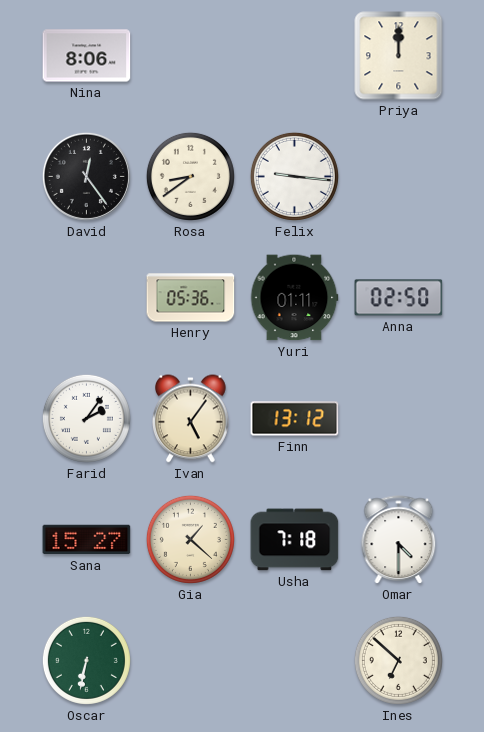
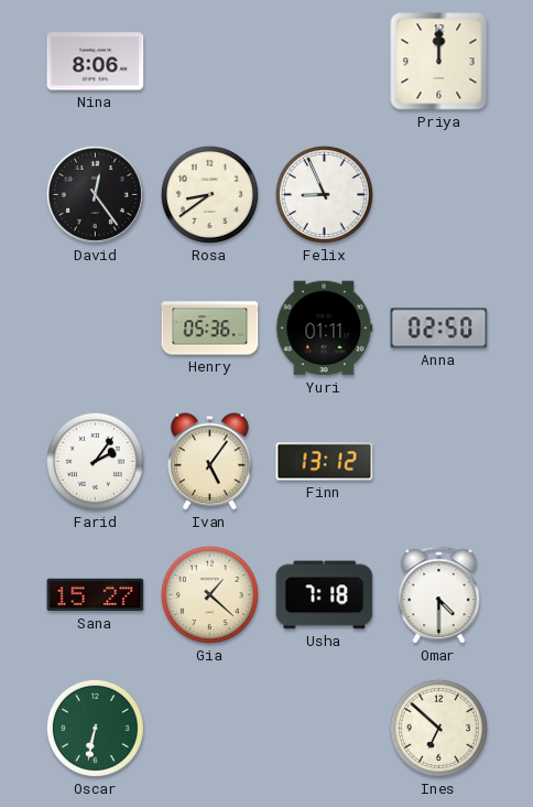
Felix: 9:16 -> 8:56 (324, 194)
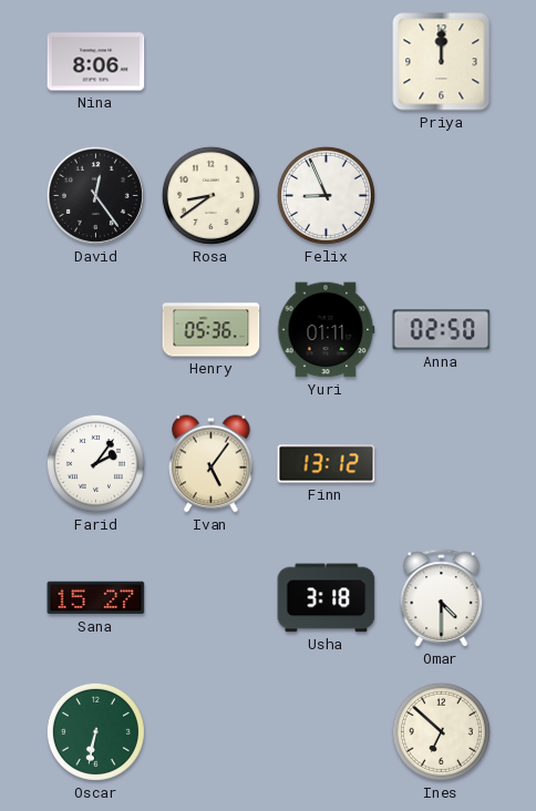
Gia: 1:22 -> none (209, 594)
Usha: 7:18 -> 3:18 (327, 598)
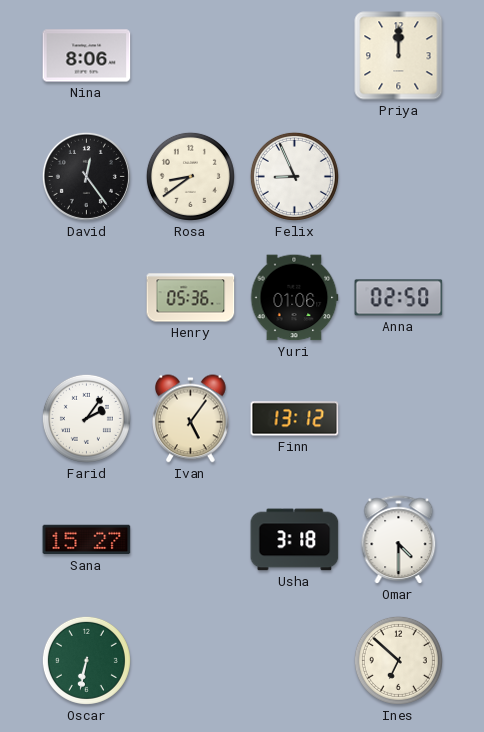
Yuri: 01:11 -> 01:06 (294, 298)
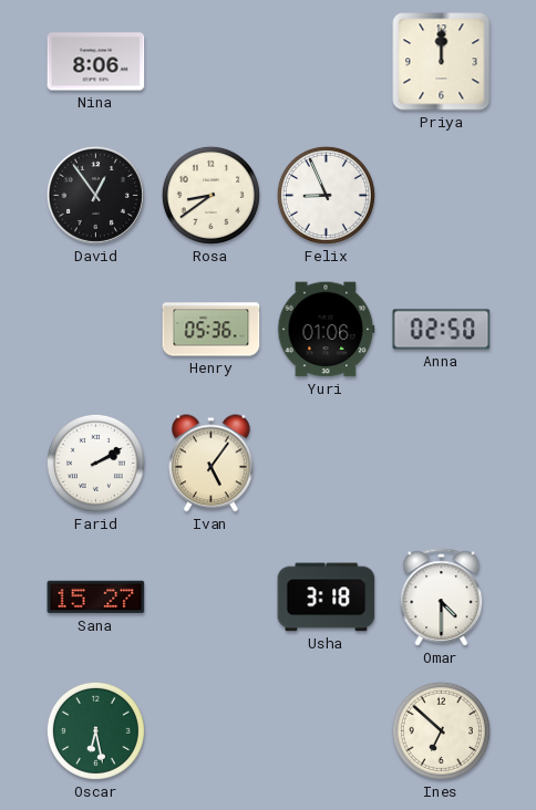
David: 12:24 -> 12:54 (95, 195)
Farid: 2:06 -> 2:10 (95, 463)
Finn: 13:12 -> none (295, 419)
Oscar: 6:32 -> 6:28 (95, 730)
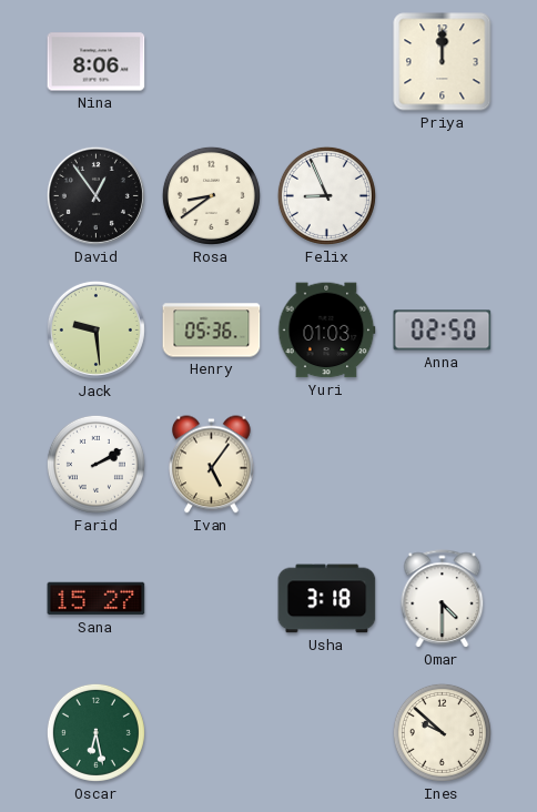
Jack: none -> 9:29 (95, 329)
Yuri: 01:06 -> 01:03 (326, 331)
Ines: 6:52 -> 9:52 (442, 732)
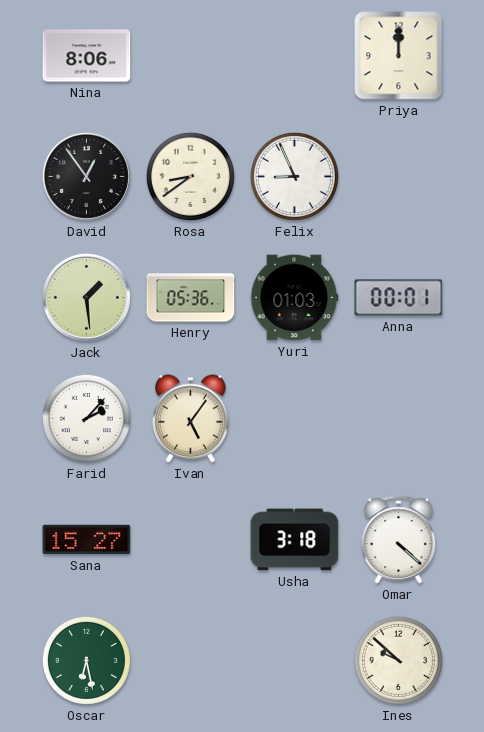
Jack: 9:29 -> 1:29 (86, 297)
Anna: 02:50 -> 00:01 (399, 298)
Farid: 2:10 -> 2:07 (86, 418)
Omar: 4:30 -> 4:22 (399, 540)
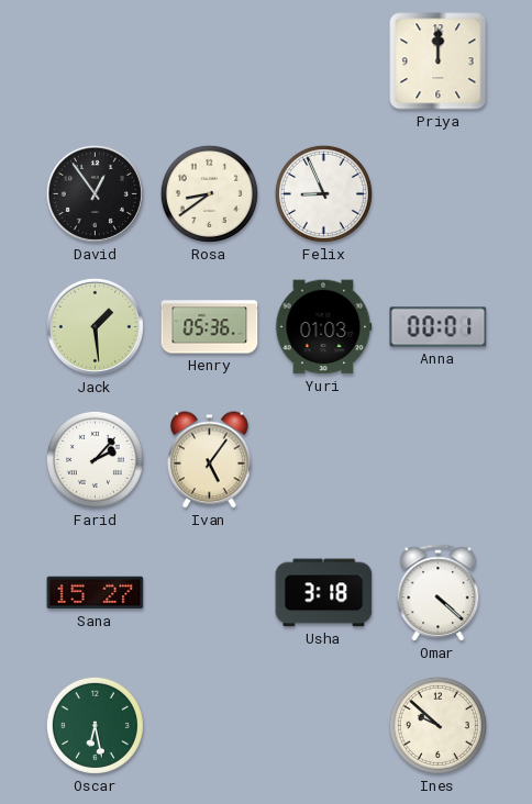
Nina: 8:06 -> none (87, 56)
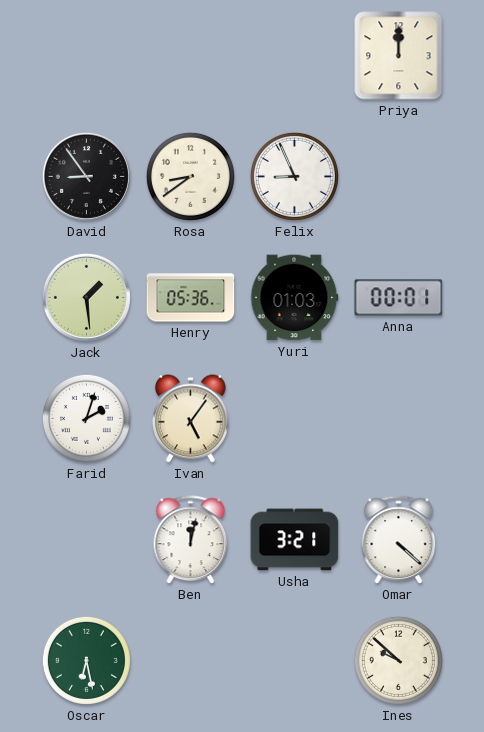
David: 12:54 -> 8:54 (86, 176)
Farid: 2:07 -> 2:03 (86, 418)
Sana: 15:27 -> none (96, 593)
Ben: none -> 12:02 (191, 540)
Usha: 3:18 -> 3:21 (295, 540)
